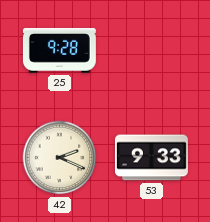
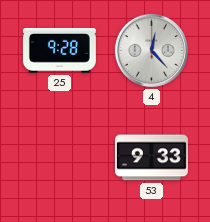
4: none -> 12:23 (151, 50)
42: 2:19 -> none (60, 158)
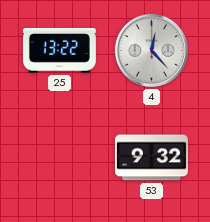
25: 9:28 -> 13:22 (59, 51)
53: 9:33 -> 9:32 (151, 158)
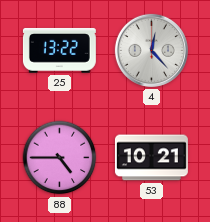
88: none -> 4:45 (60, 158)
53: 9:32 -> 10:21 (151, 158)
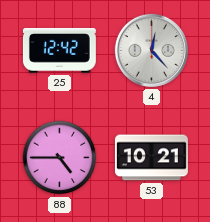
25: 13:22 -> 12:42 (59, 51)
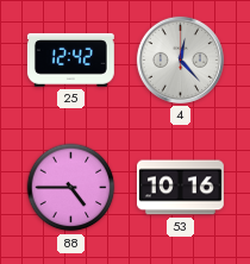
53: 10:21 -> 10:16 (180, 188)
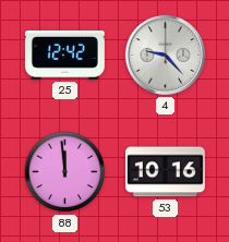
4: 12:23 -> 9:23 (165, 55)
88: 4:45 -> 11:59 (65, 172)
